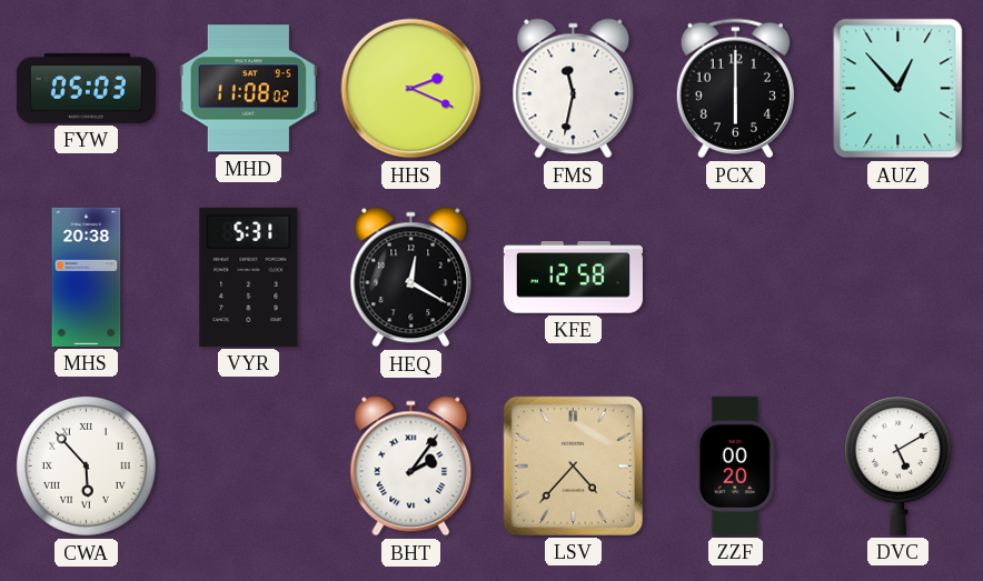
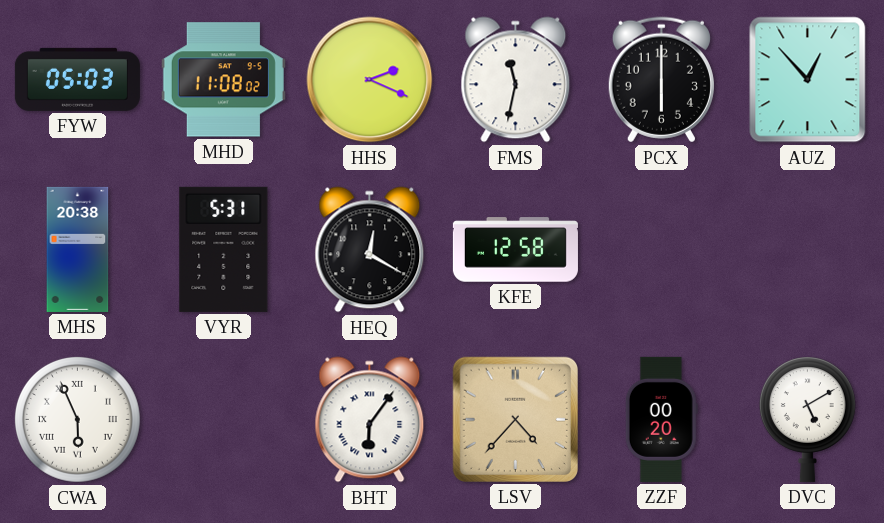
CWA: 5:53 -> 5:56 (77, 419)
BHT: 2:06 -> 6:06 (370, 420)
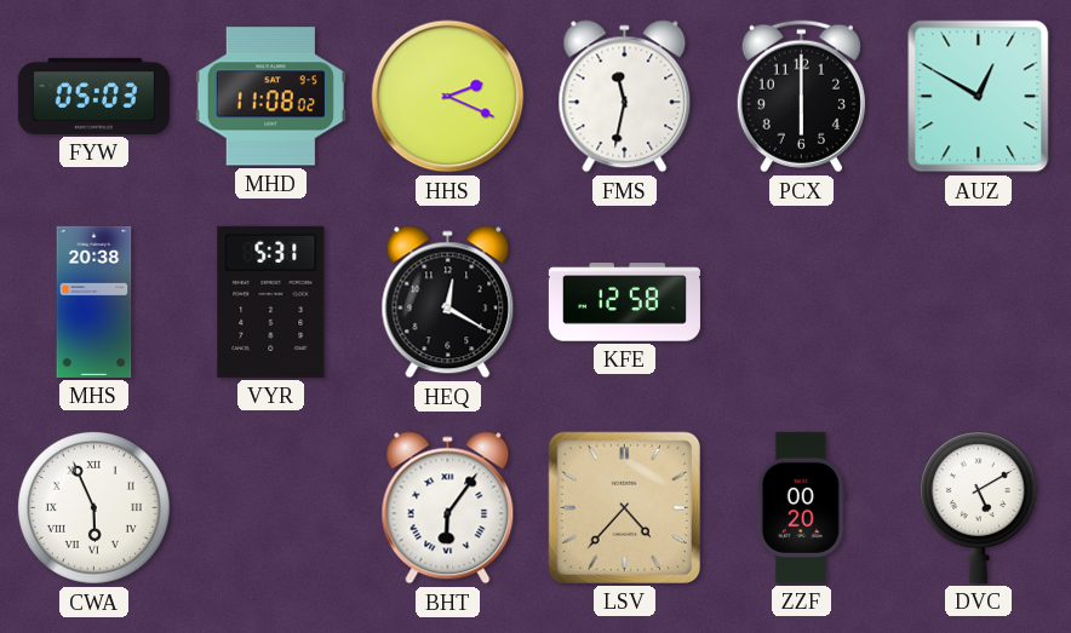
AUZ: 12:53 -> 12:50 (979, 97)
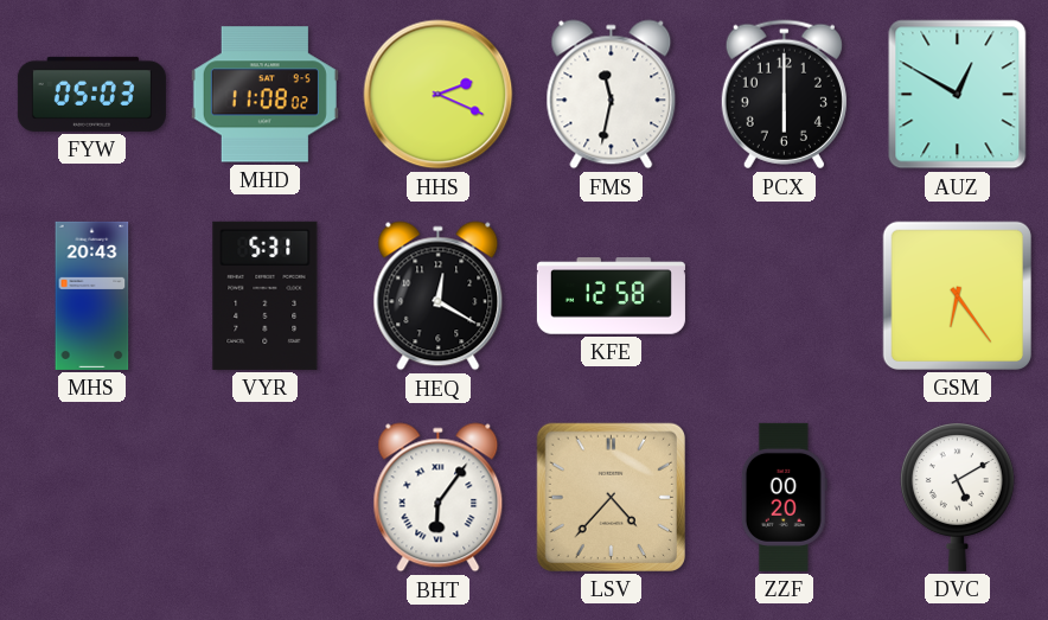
MHS: 20:38 -> 20:43 (92, 295)
GSM: none -> 6:24 (957, 295)
CWA: 5:56 -> none (93, 507)
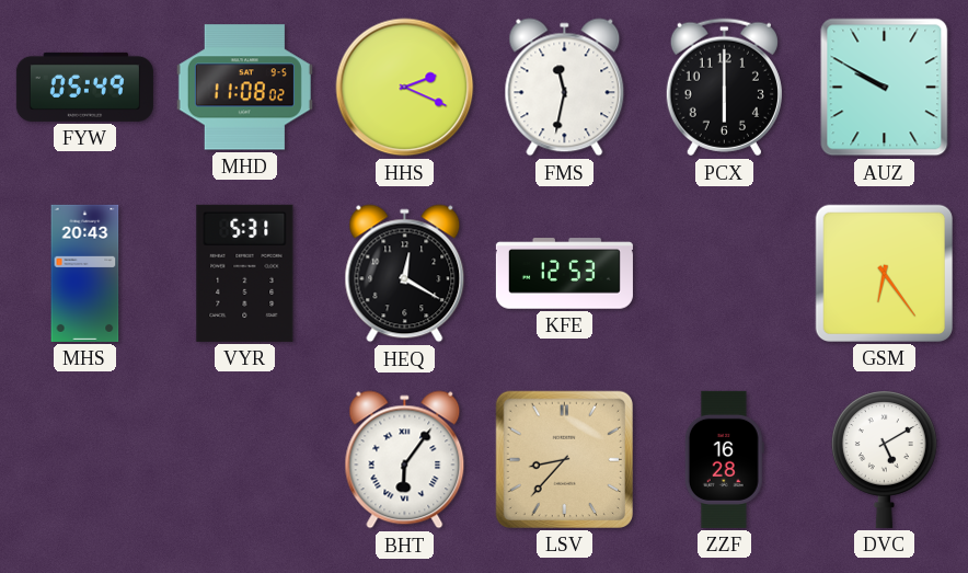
FYW: 05:03 -> 05:49 (84, 87)
AUZ: 12:50 -> 9:50 (885, 88)
KFE: 12:58 -> 12:53 (564, 274)
LSV: 4:37 -> 8:37 (564, 459)
ZZF: 00:20 -> 16:28 (724, 459)
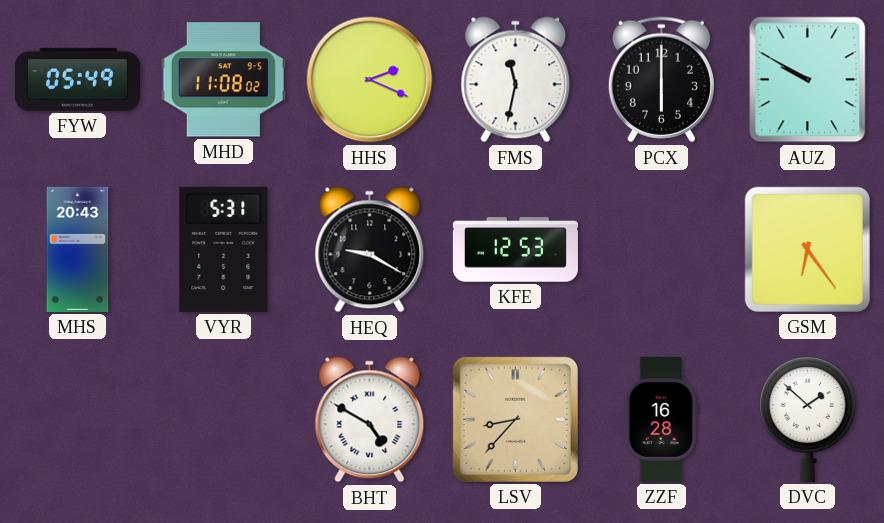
HEQ: 12:20 -> 9:20 (370, 250)
BHT: 6:06 -> 4:50 (370, 420)
DVC: 5:10 -> 1:52 (807, 419)
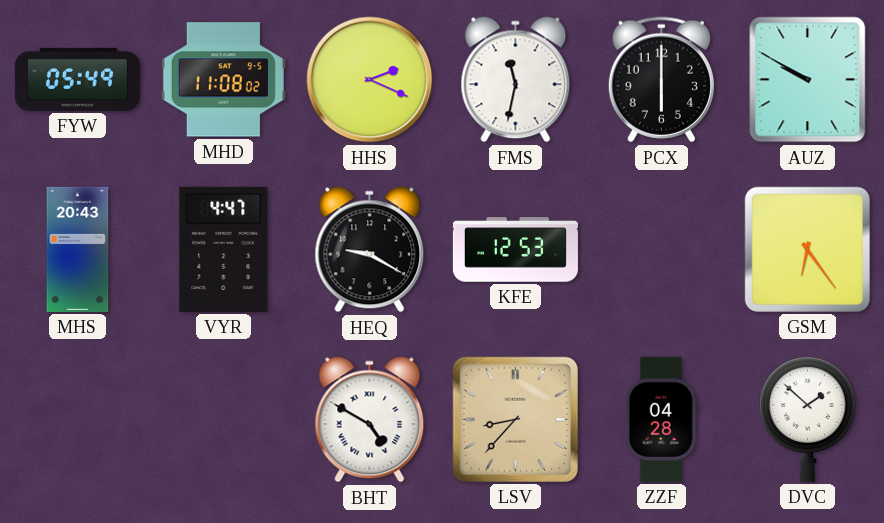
VYR: 5:31 -> 4:47 (224, 249)
ZZF: 16:28 -> 04:28 (661, 419)
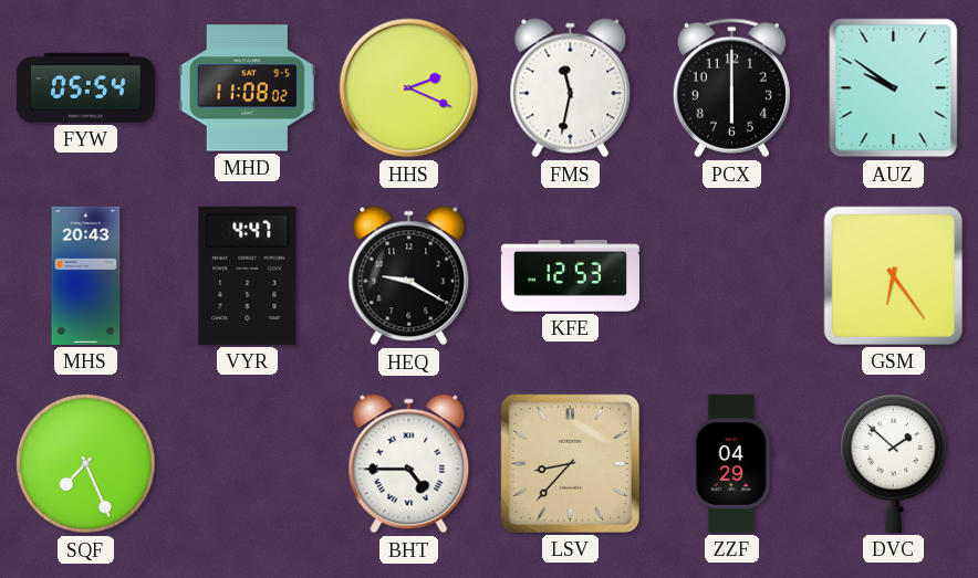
FYW: 05:49 -> 05:54 (85, 87)
AUZ: 9:50 -> 9:51 (894, 88)
SQF: none -> 7:26 (85, 463)
BHT: 4:50 -> 4:45 (409, 464)
ZZF: 04:28 -> 04:29 (731, 463)
